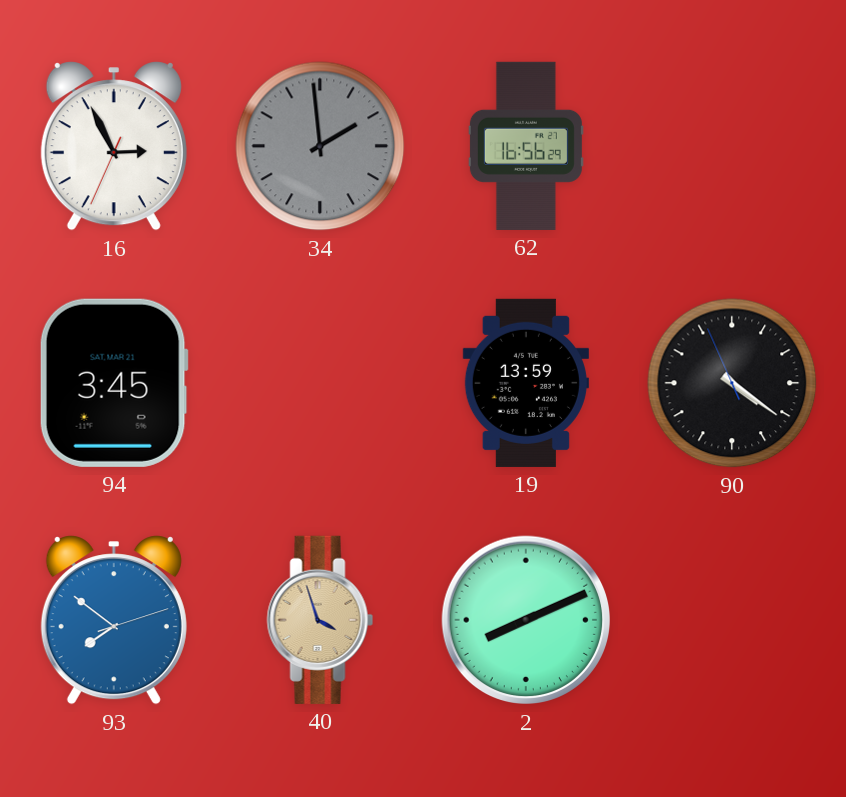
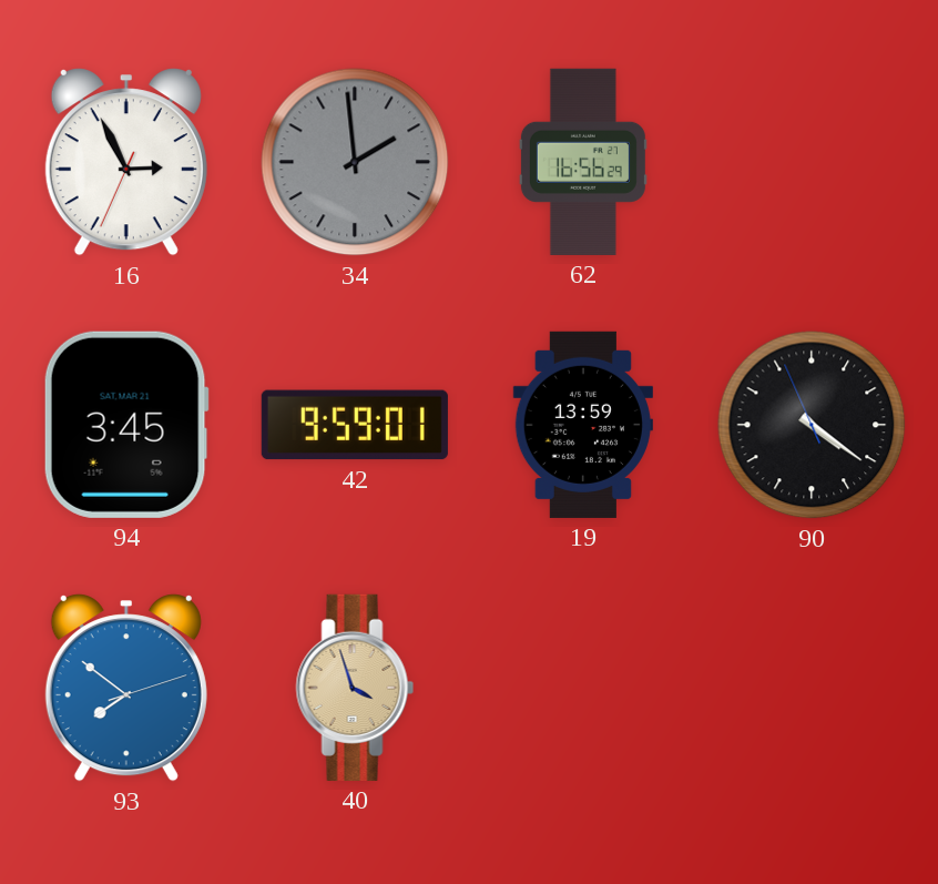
42: none -> 9:59 (355, 425)
2: 8:11 -> none (526, 620)
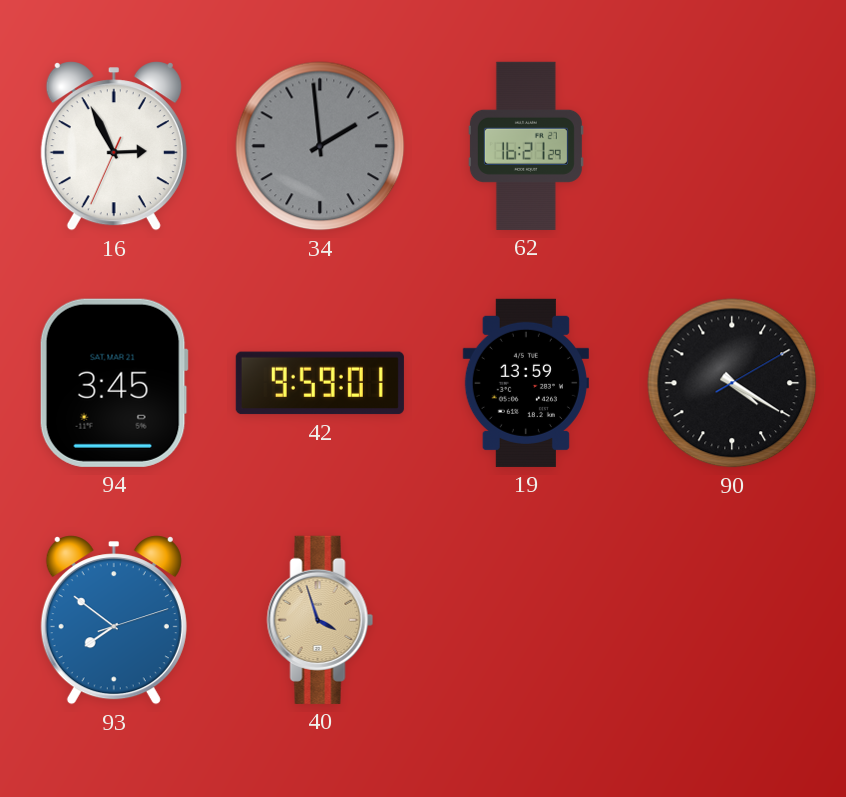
62: 16:56 -> 16:21 (526, 146)
90: 4:20:56 -> 4:20:10 (732, 383)
